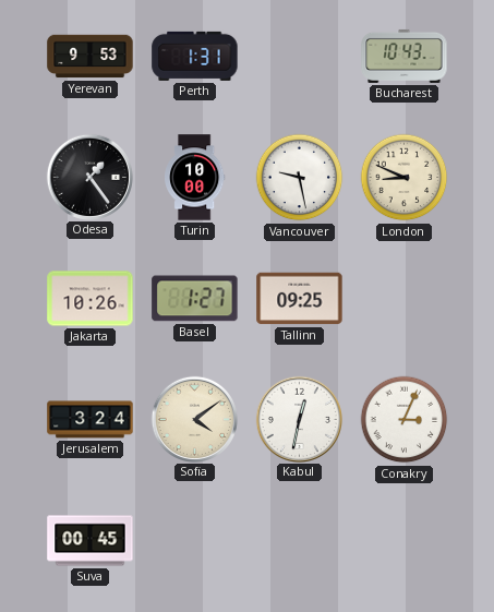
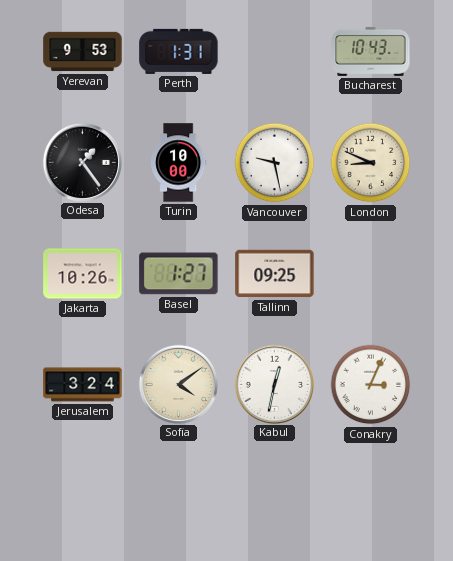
Suva: 00:45 -> none (91, 541)
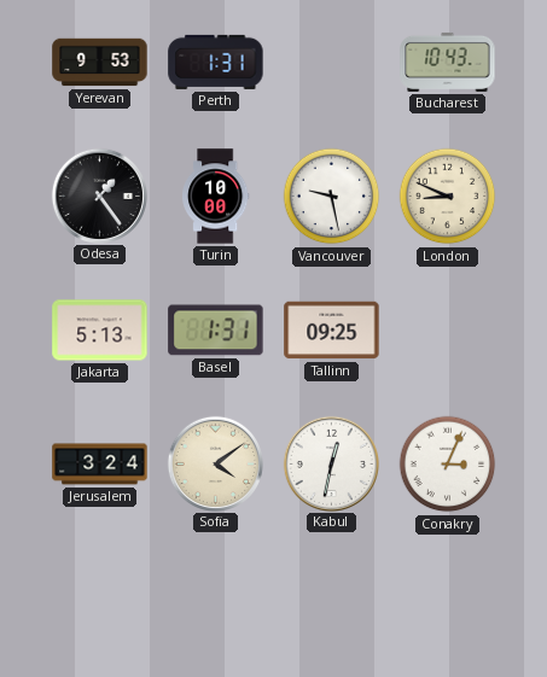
Jakarta: 10:26 -> 5:13 (100, 331)
Basel: 1:27 -> 1:31 (216, 331)
